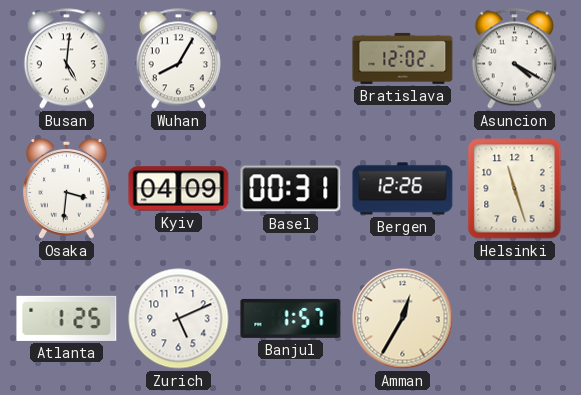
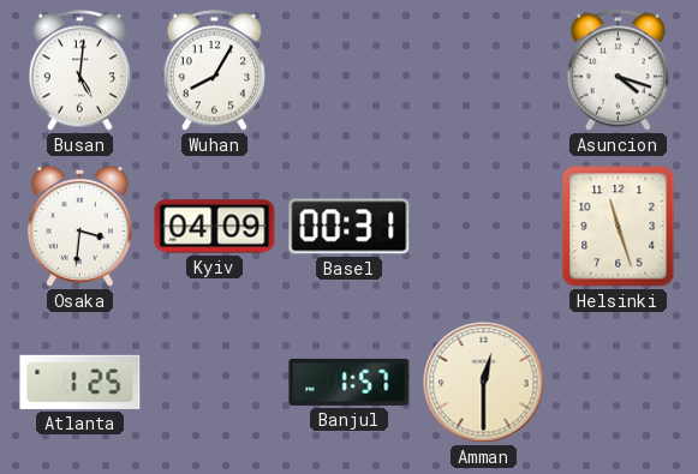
Bratislava: 12:02 -> none (403, 58)
Asuncion: 4:20 -> 4:18 (618, 71)
Bergen: 12:26 -> none (403, 189)
Zurich: 5:11 -> none (179, 319)
Amman: 12:35 -> 12:30 (484, 383)
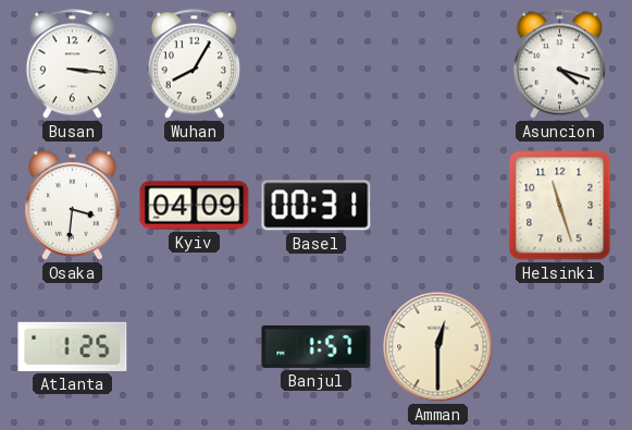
Busan: 5:01 -> 3:16 (72, 64)
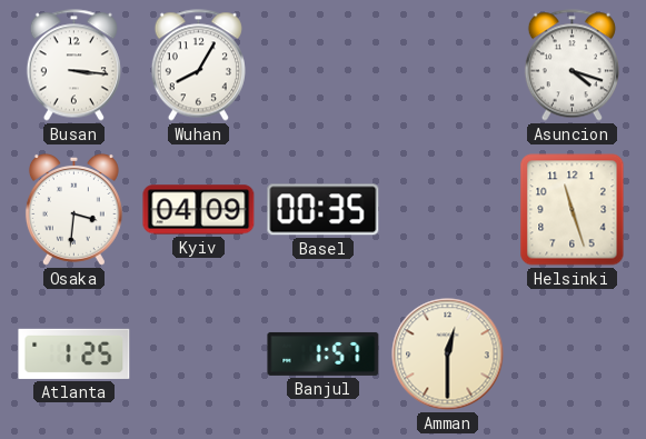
Basel: 00:31 -> 00:35 (324, 210)
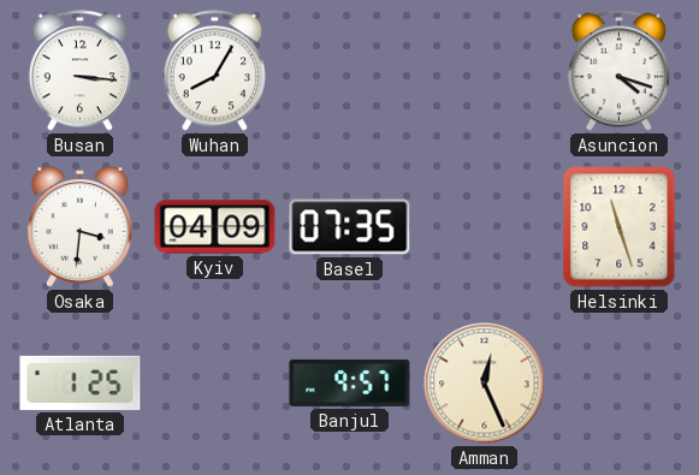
Basel: 00:35 -> 07:35 (350, 227)
Banjul: 1:57 -> 9:57 (350, 382)
Amman: 12:30 -> 12:26 (485, 384)
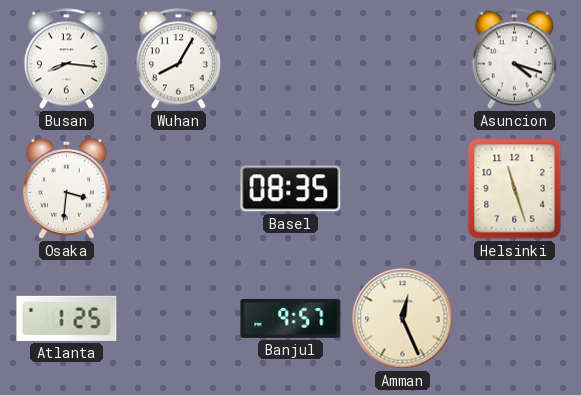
Busan: 3:16 -> 8:16 (66, 59)
Kyiv: 04:09 -> none (215, 227)
Basel: 07:35 -> 08:35 (291, 189)
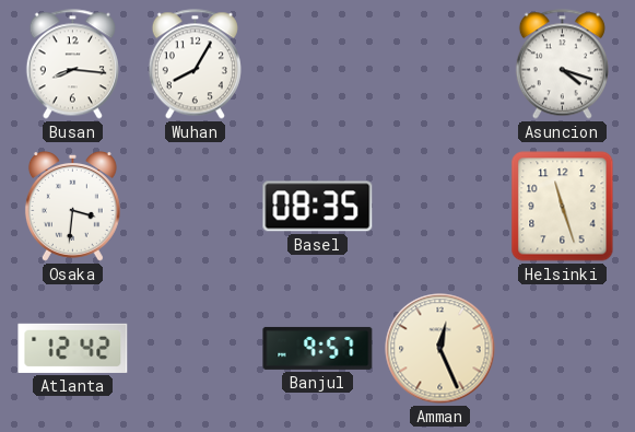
Atlanta: 1:25 -> 12:42 (73, 348)
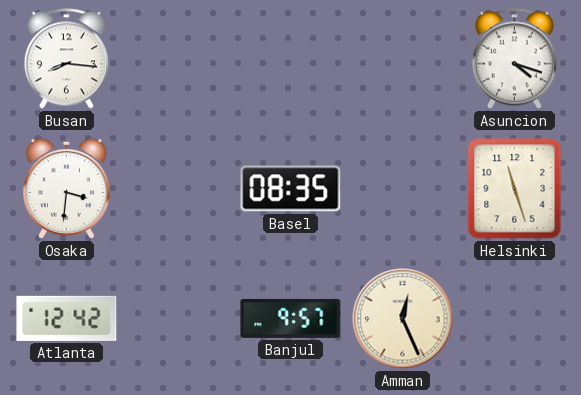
Wuhan: 8:05 -> none (195, 65)
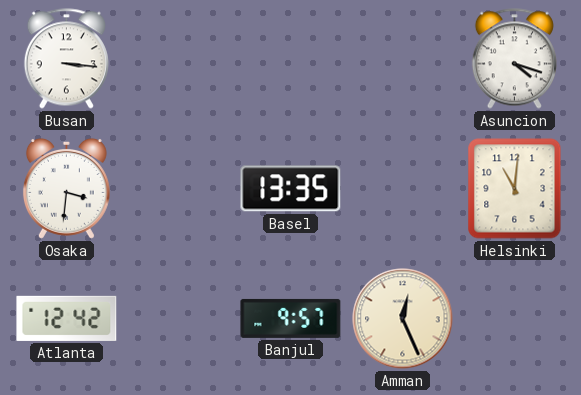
Busan: 8:16 -> 3:16 (66, 59)
Basel: 08:35 -> 13:35 (291, 189)
Helsinki: 11:27 -> 11:01 (515, 189)
